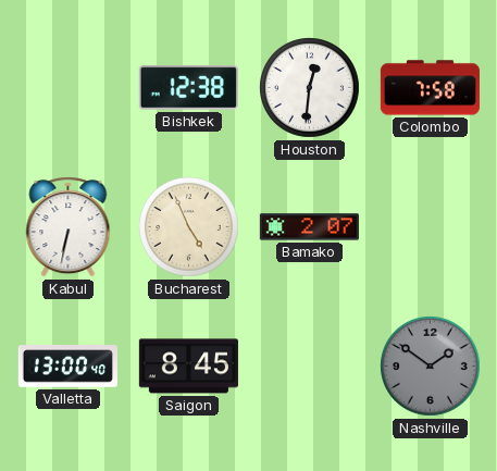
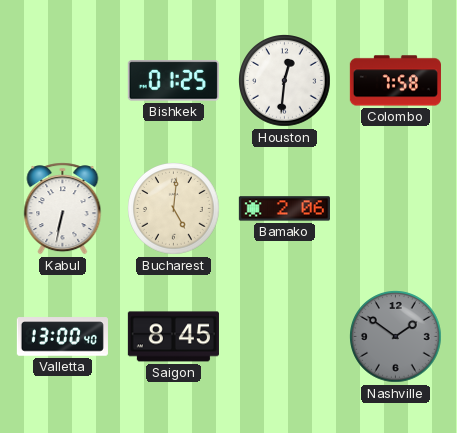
Bishkek: 12:38 -> 01:25 (173, 81)
Bucharest: 4:56 -> 5:01 (174, 209)
Bamako: 2:07 -> 2:06 (284, 209)
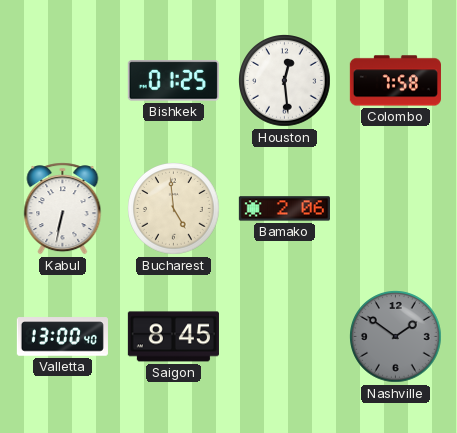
Houston: 12:31 -> 12:29 (285, 81)
Bucharest: 5:01 -> 4:59 (174, 209)
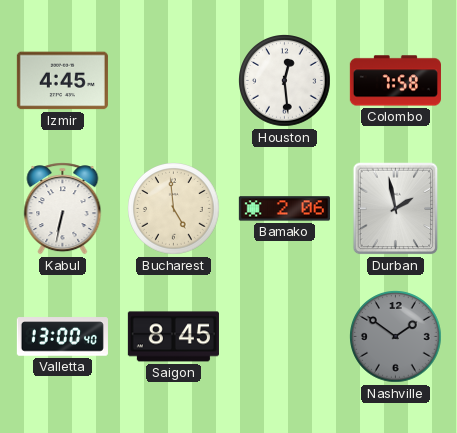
Izmir: none -> 4:45 (62, 81)
Bishkek: 01:25 -> none (173, 81)
Durban: none -> 1:58 (396, 209)
